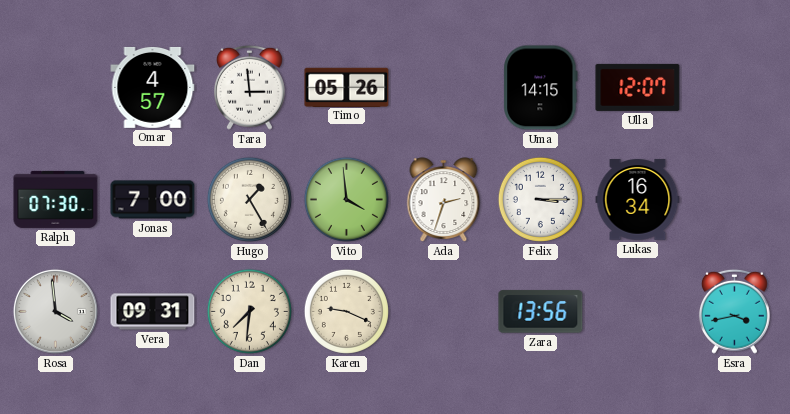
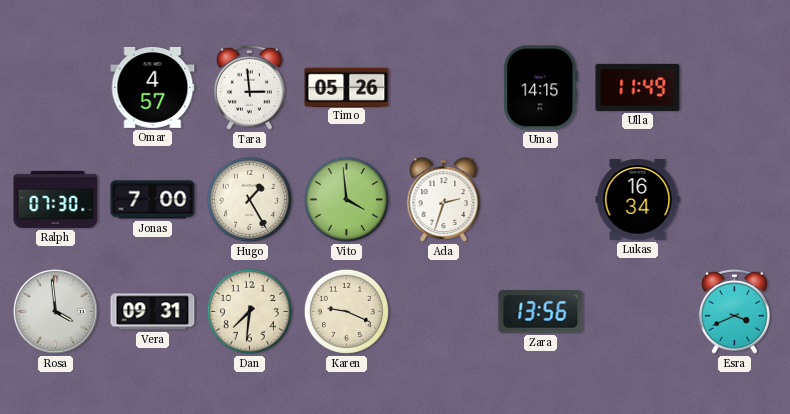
Ulla: 12:07 -> 11:49 (638, 87)
Felix: 3:15 -> none (540, 199)
Esra: 3:43 -> 3:41 (734, 311)
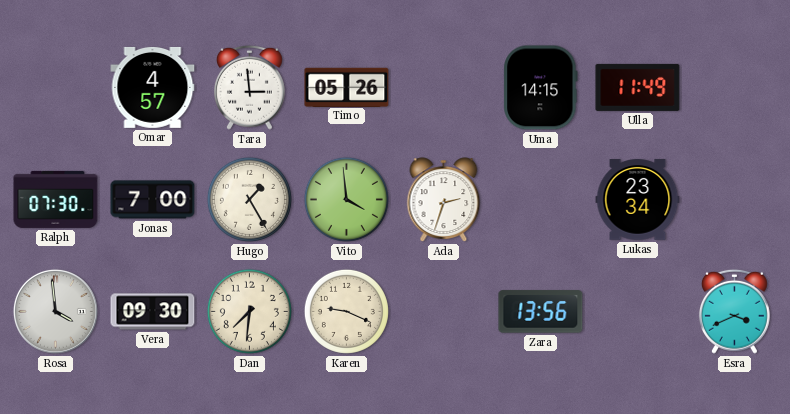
Lukas: 16:34 -> 23:34 (638, 200)
Vera: 09:31 -> 09:30 (153, 312)
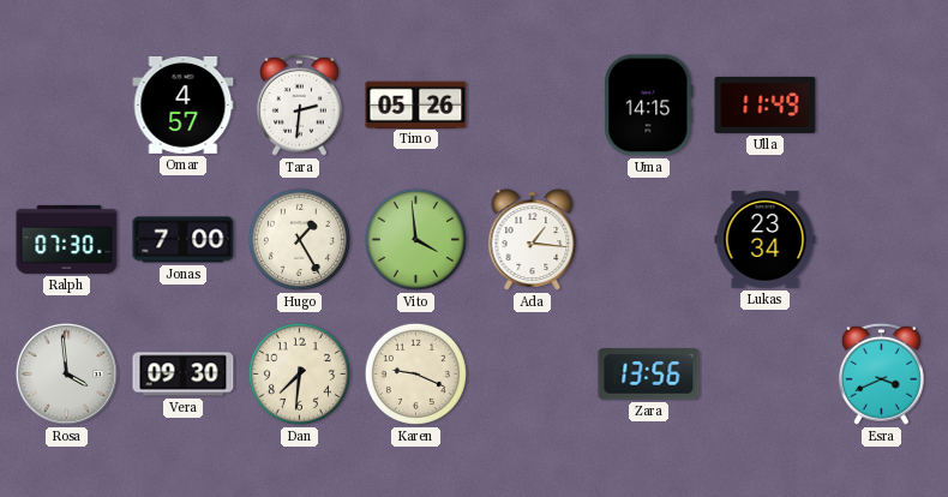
Tara: 2:59 -> 2:31 (299, 104)
Ada: 2:33 -> 1:16 (533, 240)
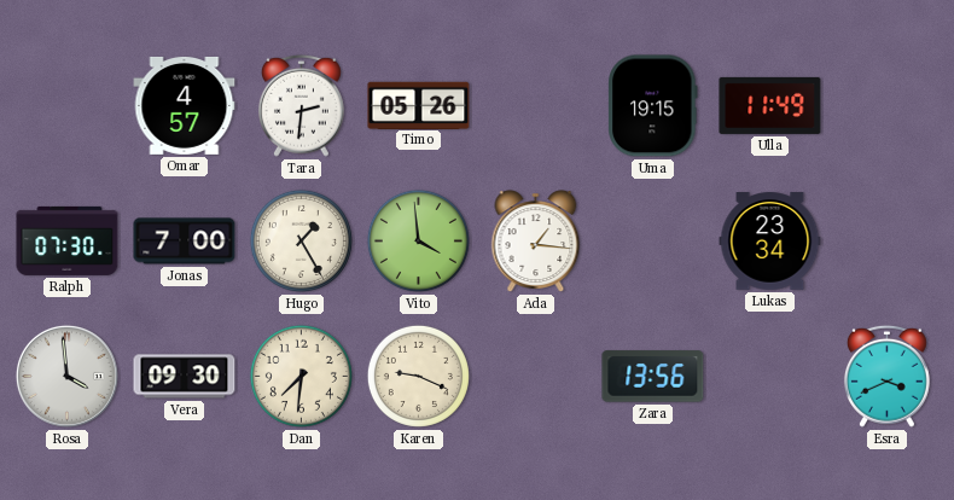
Uma: 14:15 -> 19:15 (653, 106)
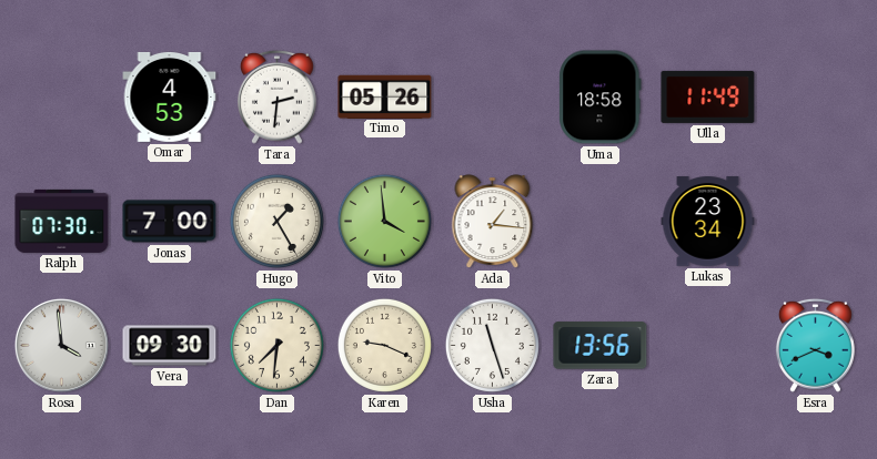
Omar: 4:57 -> 4:53 (170, 96)
Uma: 19:15 -> 18:58 (601, 98)
Usha: none -> 11:27 (492, 345)
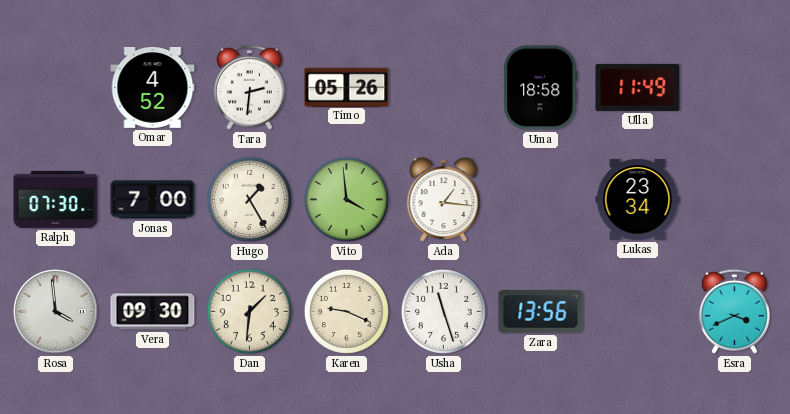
Omar: 4:53 -> 4:52 (153, 87)
Dan: 7:31 -> 1:31 (249, 311)
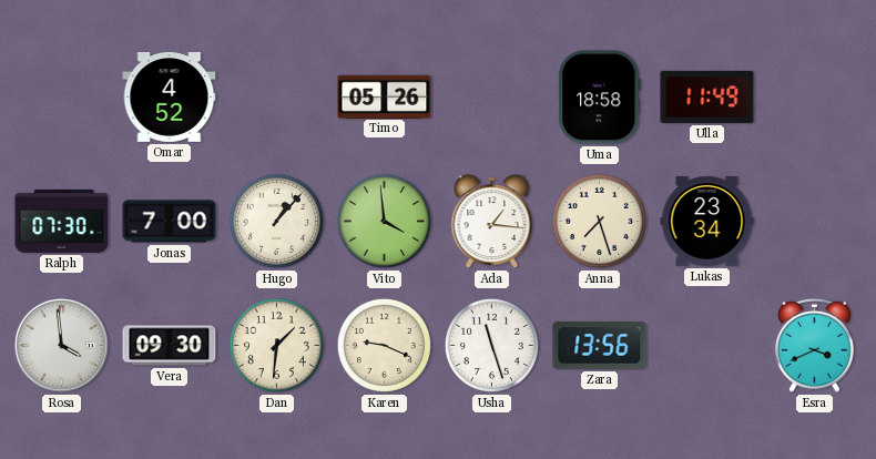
Tara: 2:31 -> none (249, 87)
Hugo: 1:25 -> 1:07 (276, 221)
Anna: none -> 7:27 (599, 221)
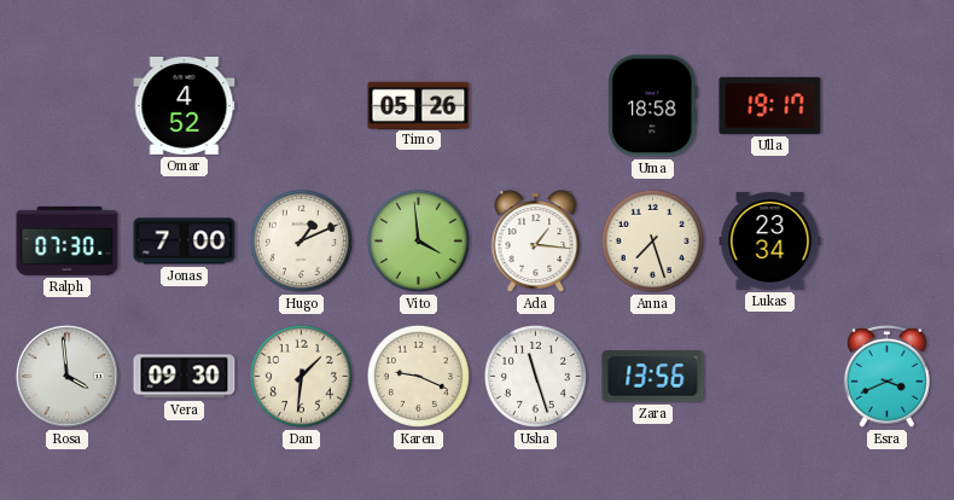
Ulla: 11:49 -> 19:17 (770, 105)
Hugo: 1:07 -> 1:11 (301, 240)
